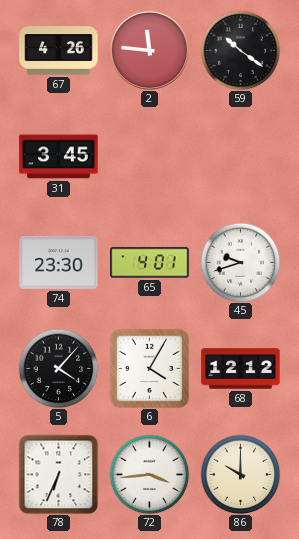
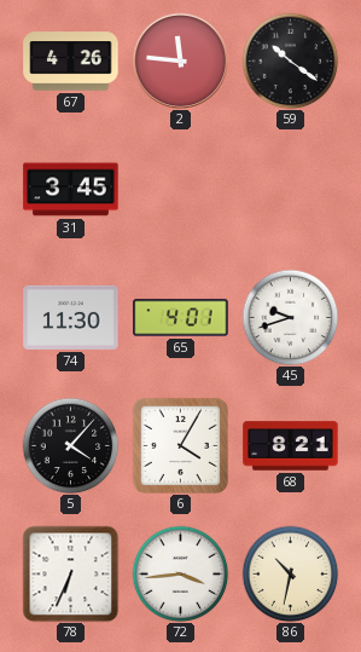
74: 23:30 -> 11:30 (71, 317)
68: 12:12 -> 8:21 (291, 446)
86: 10:00 -> 10:32 (290, 573)
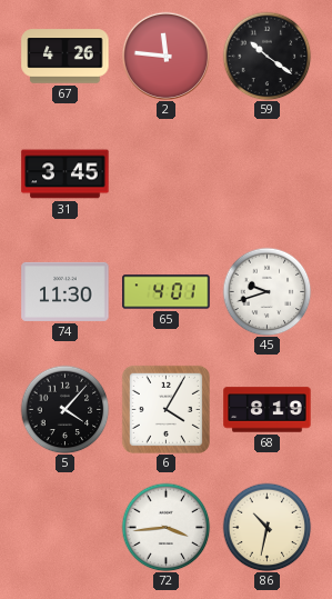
68: 8:21 -> 8:19 (268, 410)
78: 6:34 -> none (70, 573)
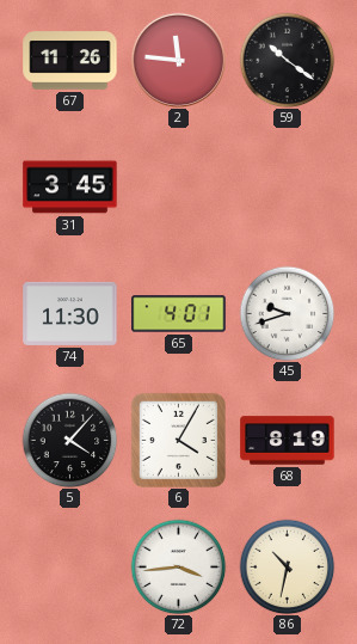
67: 4:26 -> 11:26 (70, 61)
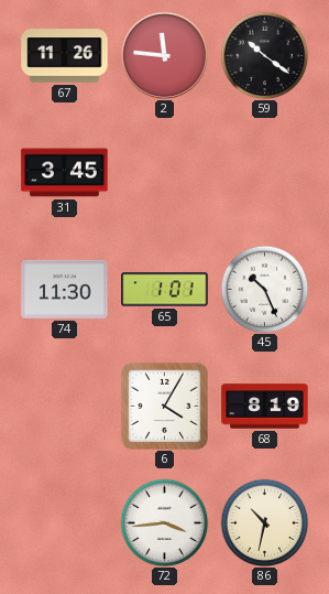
65: 4:01 -> 1:01 (165, 290)
45: 9:42 -> 10:26 (264, 289)
5: 4:07 -> none (69, 440)
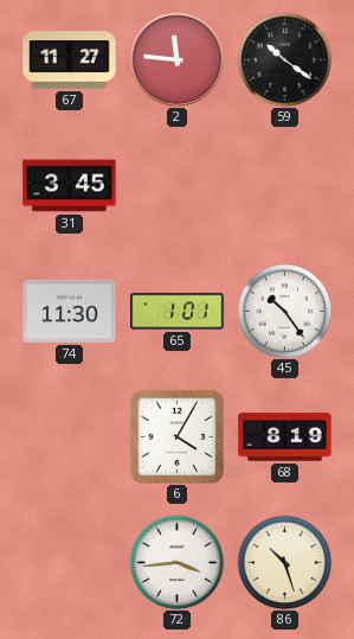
67: 11:26 -> 11:27 (70, 60)
45: 10:26 -> 10:24 (284, 311)
86: 10:32 -> 10:27 (284, 562)
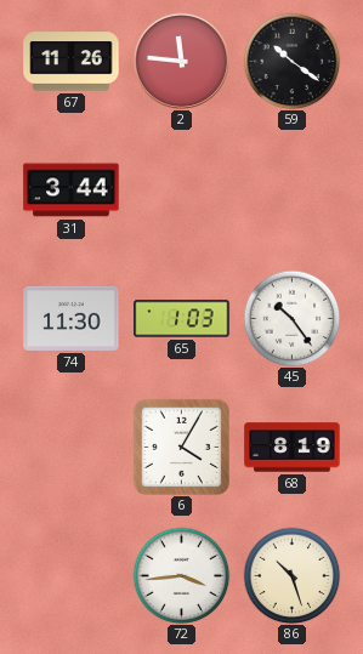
67: 11:27 -> 11:26 (72, 62)
31: 3:45 -> 3:44 (72, 190)
65: 1:01 -> 1:03 (182, 319)
